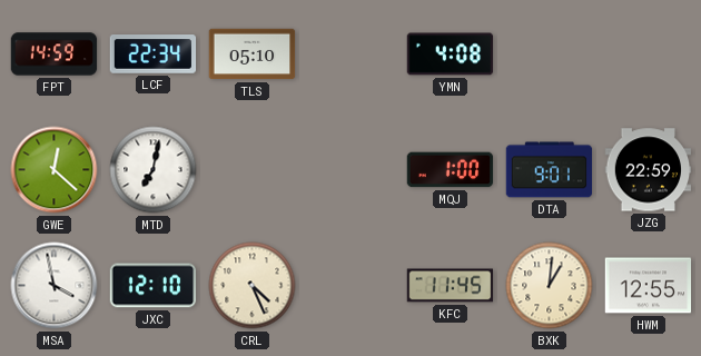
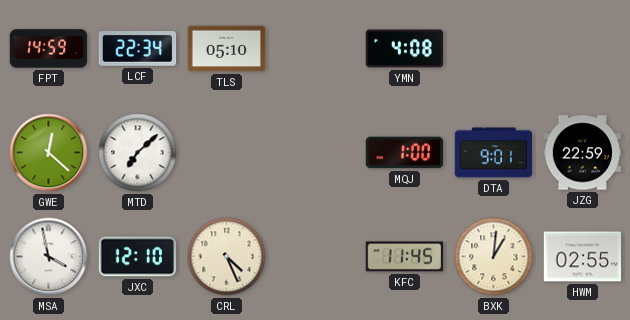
MTD: 7:02 -> 7:08 (138, 153)
HWM: 12:55 -> 02:55 (583, 257)
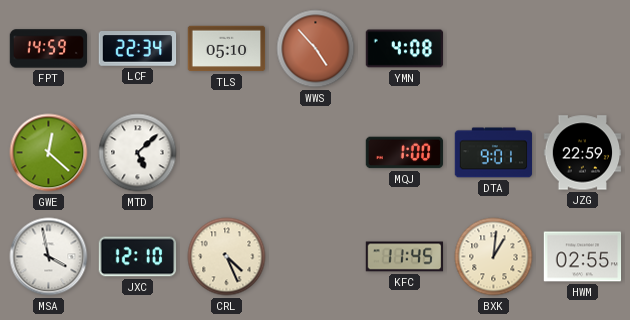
WWS: none -> 4:53 (316, 49)
MTD: 7:08 -> 5:08 (138, 153)
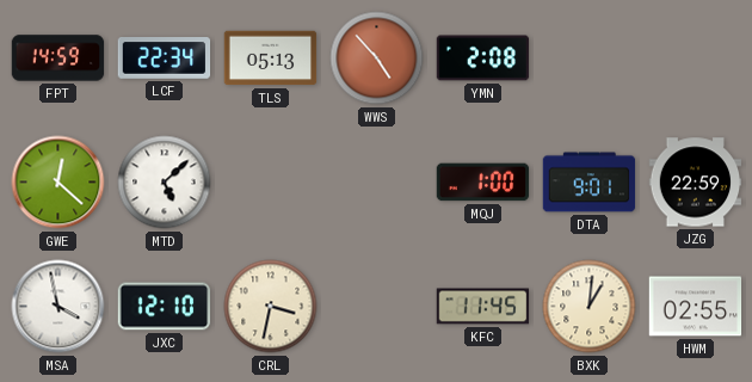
TLS: 05:10 -> 05:13 (271, 58)
YMN: 4:08 -> 2:08 (483, 58)
CRL: 4:26 -> 3:32 (271, 307)
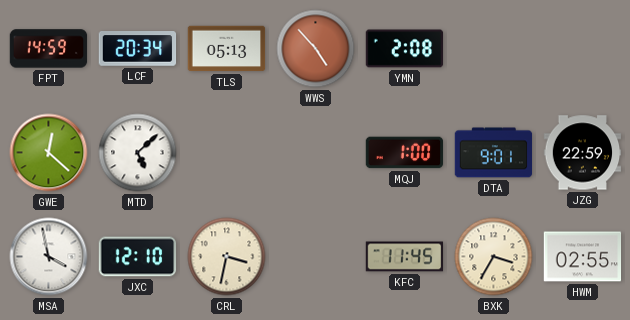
LCF: 22:34 -> 20:34 (138, 49)
BXK: 1:01 -> 3:35 (494, 257)
